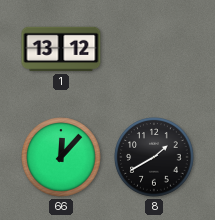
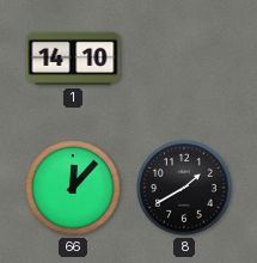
1: 13:12 -> 14:10 (73, 59)
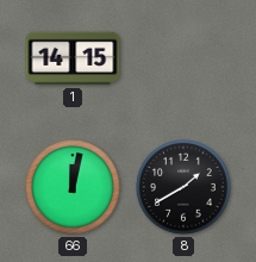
1: 14:10 -> 14:15 (73, 58)
66: 12:07 -> 12:02 (73, 187)
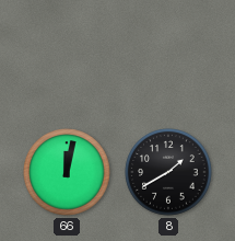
1: 14:15 -> none (73, 58)
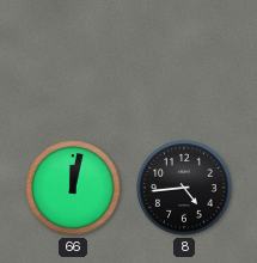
8: 1:40 -> 4:44 (184, 188)
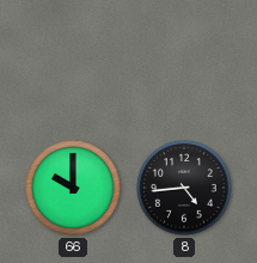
66: 12:02 -> 10:00 (73, 188)
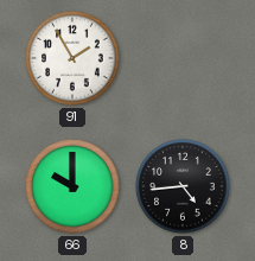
91: none -> 1:55 (72, 58)
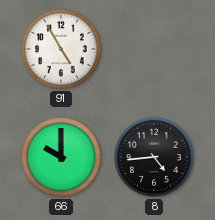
91: 1:55 -> 4:55 (61, 49)
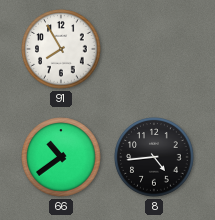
91: 4:55 -> 7:55 (61, 49)
66: 10:00 -> 10:39 (61, 157)
